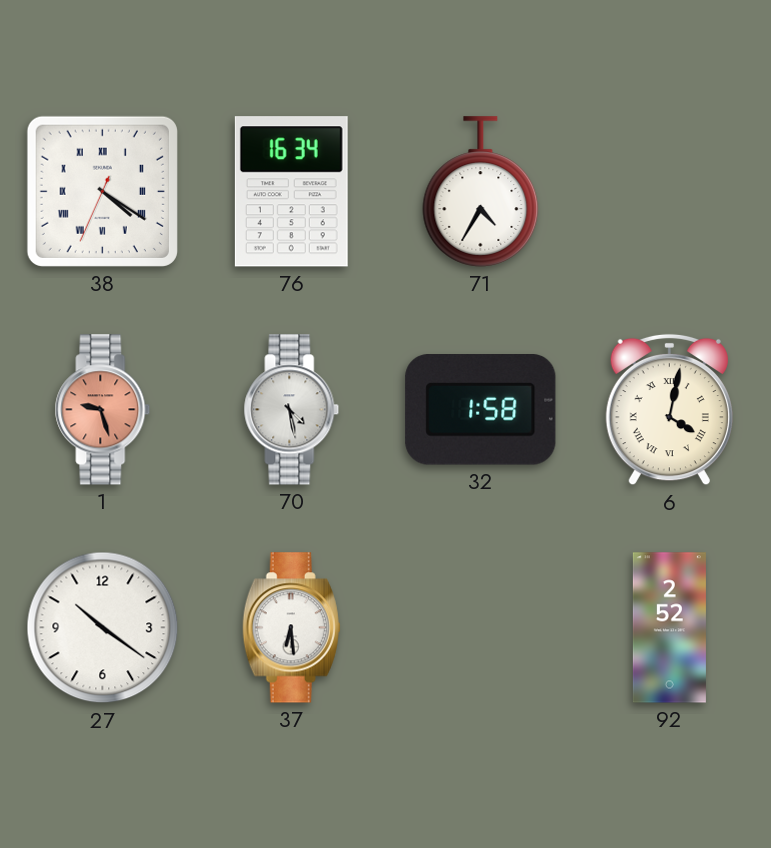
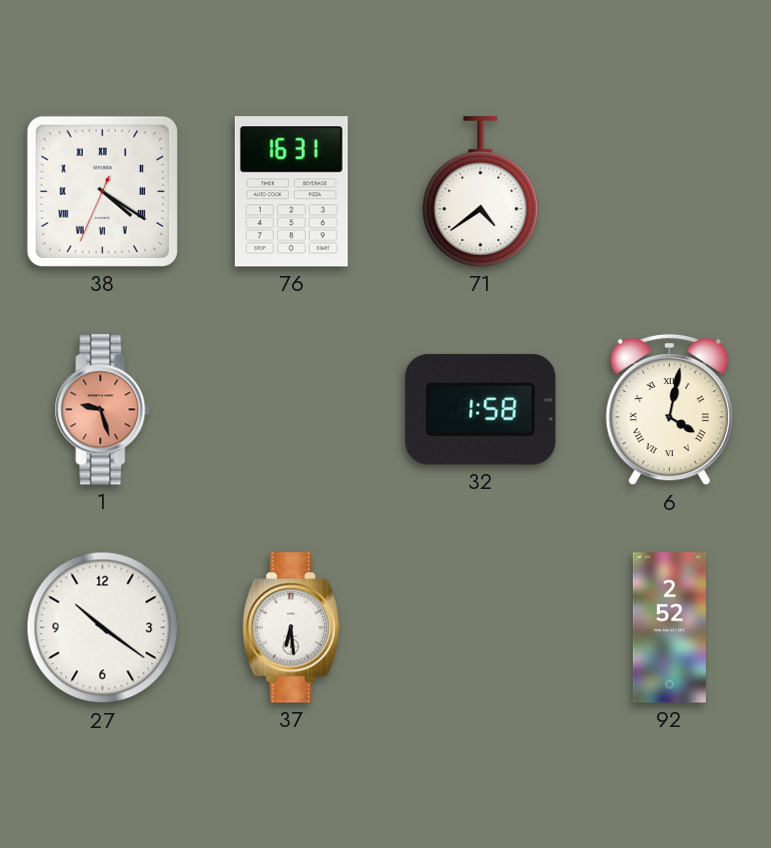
76: 16:34 -> 16:31 (291, 192)
71: 4:35 -> 4:39 (481, 192)
70: 4:28 -> none (292, 410)
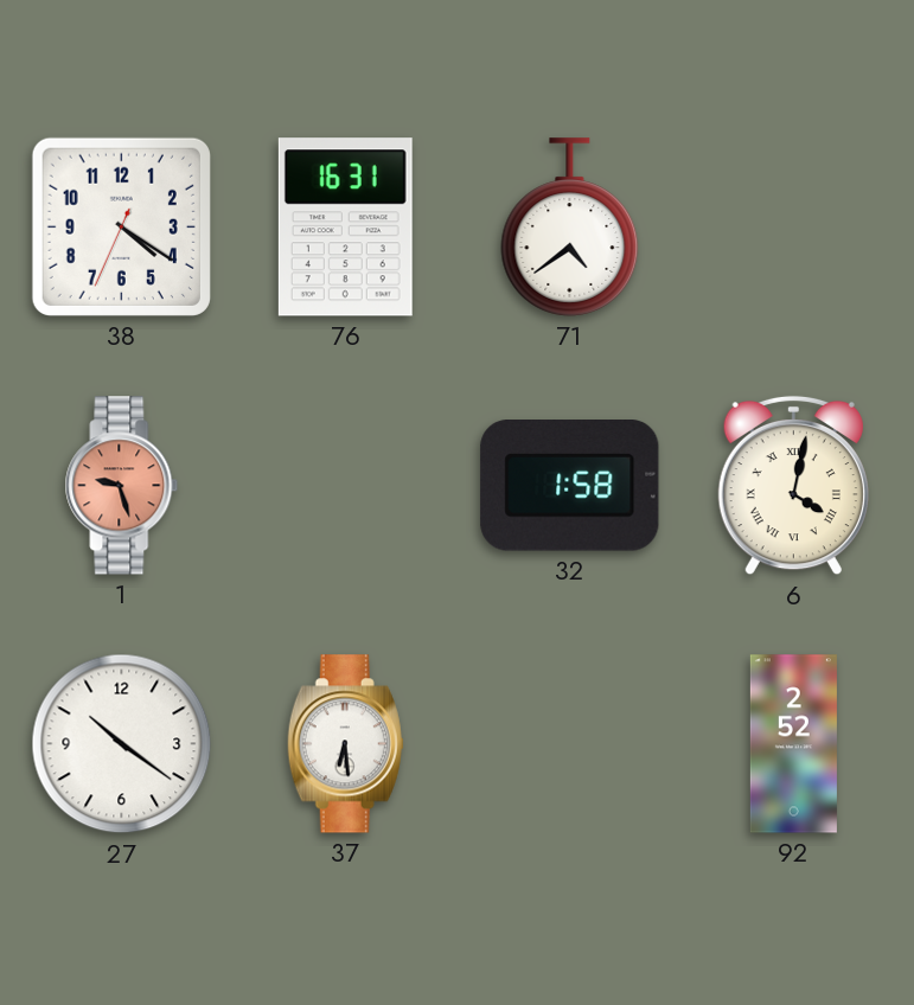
38 numerals: Roman -> Arabic (121, 226)
